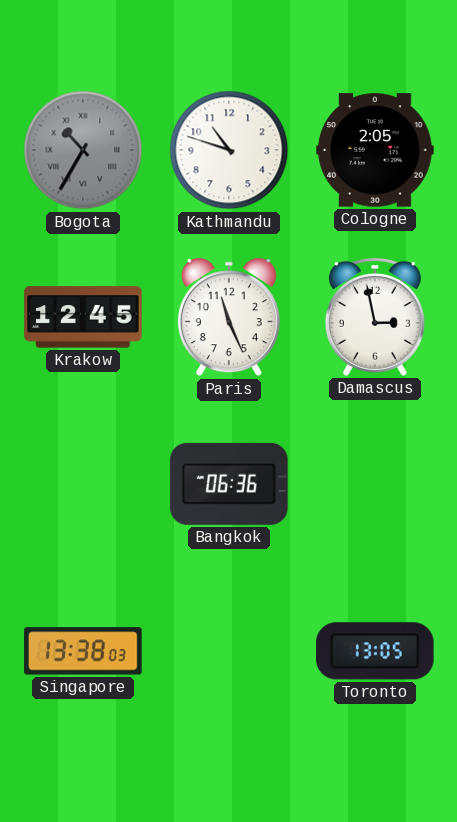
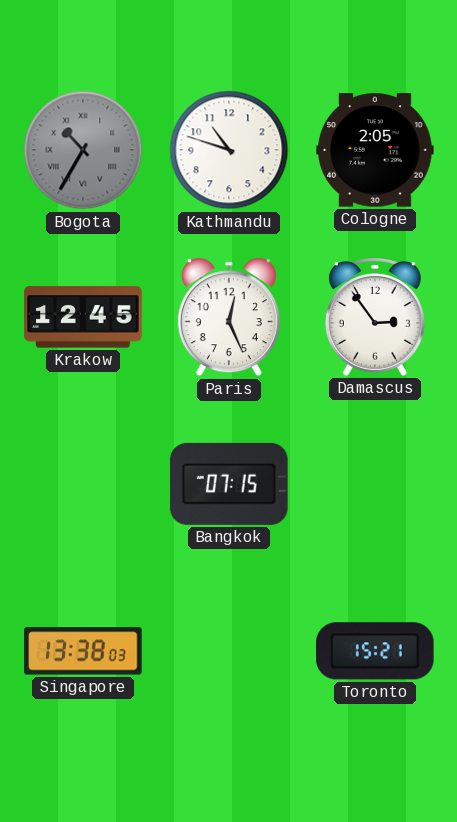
Paris: 11:26 -> 12:26 (229, 317)
Damascus: 2:58 -> 2:54 (375, 317)
Bangkok: 06:36 -> 07:15 (229, 484)
Toronto: 13:05 -> 15:21 (375, 651)
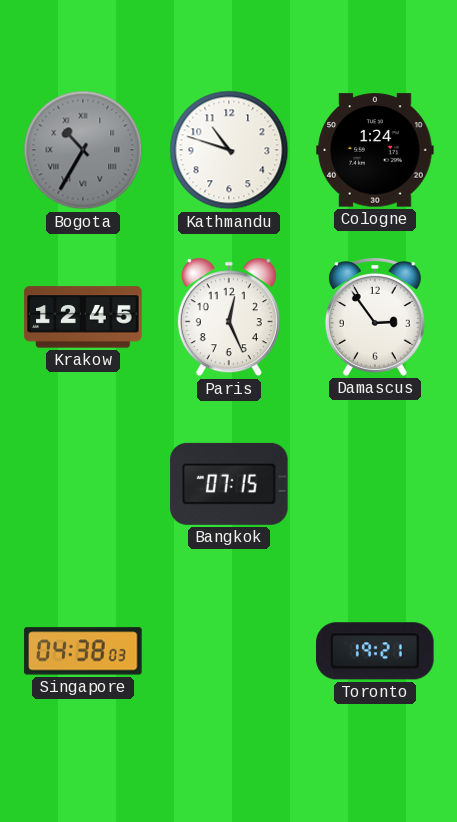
Cologne: 2:05 -> 1:24 (375, 150)
Singapore: 13:38 -> 04:38 (83, 651)
Toronto: 15:21 -> 19:21 (375, 651)
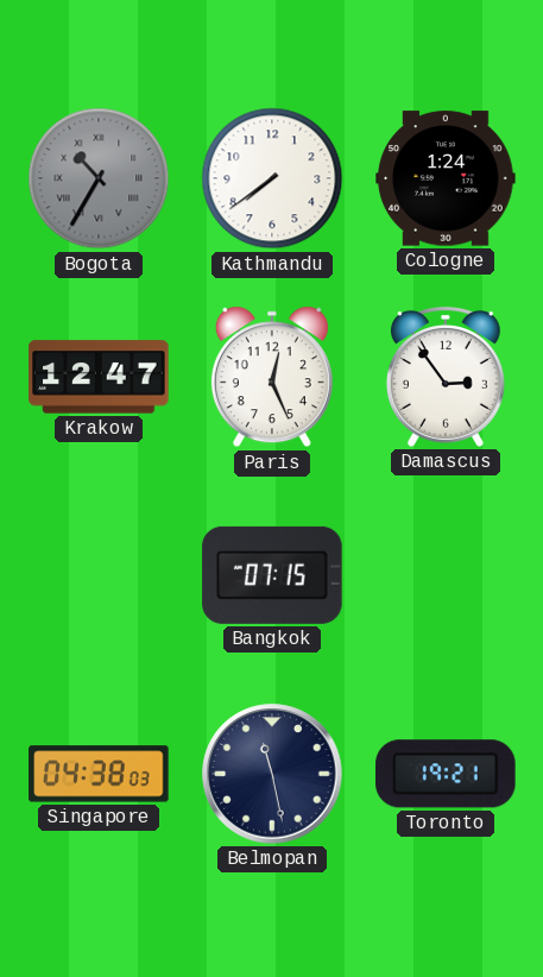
Kathmandu: 10:48 -> 7:39 (272, 178)
Krakow: 12:45 -> 12:47 (99, 377)
Belmopan: none -> 11:28 (272, 774)
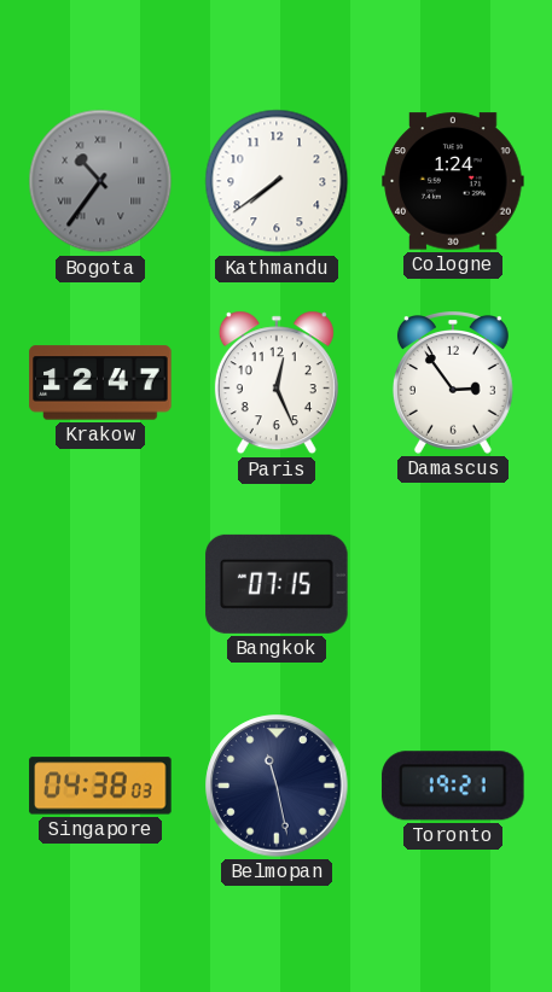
Bogota: 10:35 -> 10:36 (100, 181)
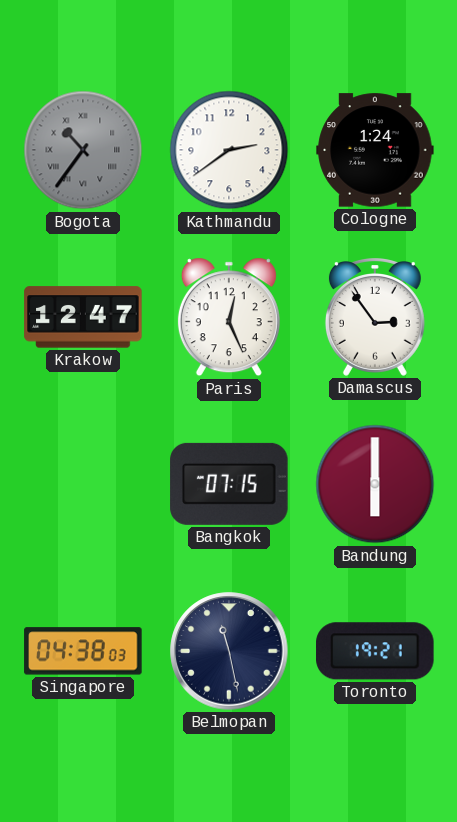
Kathmandu: 7:39 -> 2:39 (229, 150)
Bandung: none -> 6:00 (375, 484)
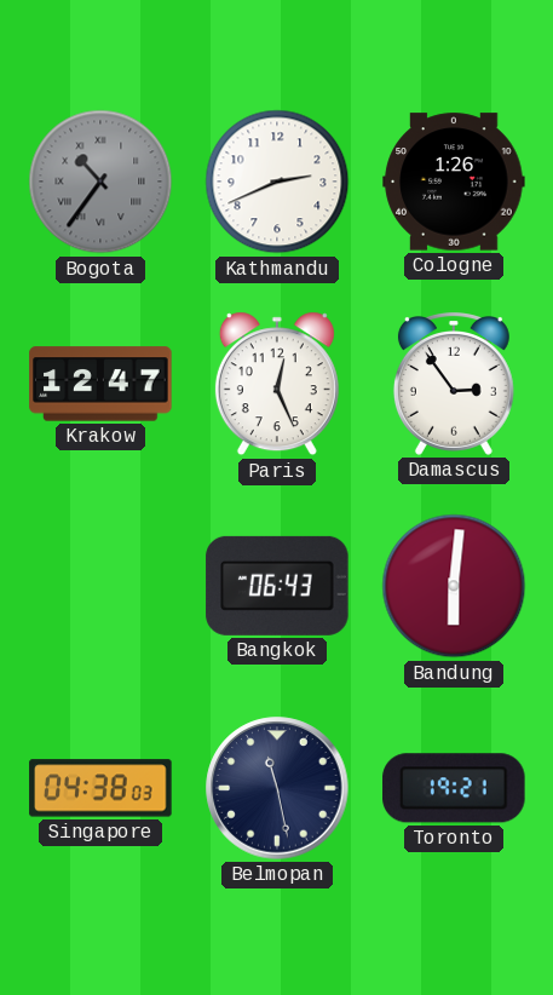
Kathmandu: 2:39 -> 2:41 (277, 182)
Cologne: 1:24 -> 1:26 (454, 182)
Bangkok: 07:15 -> 06:43 (277, 586)
Bandung: 6:00 -> 6:01 (454, 586)
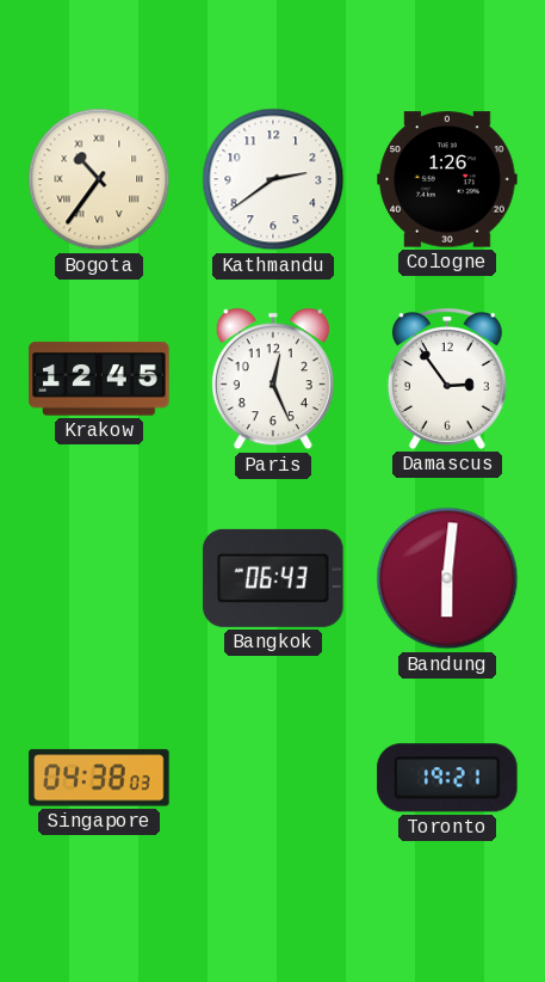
Bogota dial: grey -> cream (99, 179)
Kathmandu: 2:41 -> 2:39 (273, 179)
Krakow: 12:47 -> 12:45 (99, 379)
Belmopan: 11:28 -> none (277, 788)
